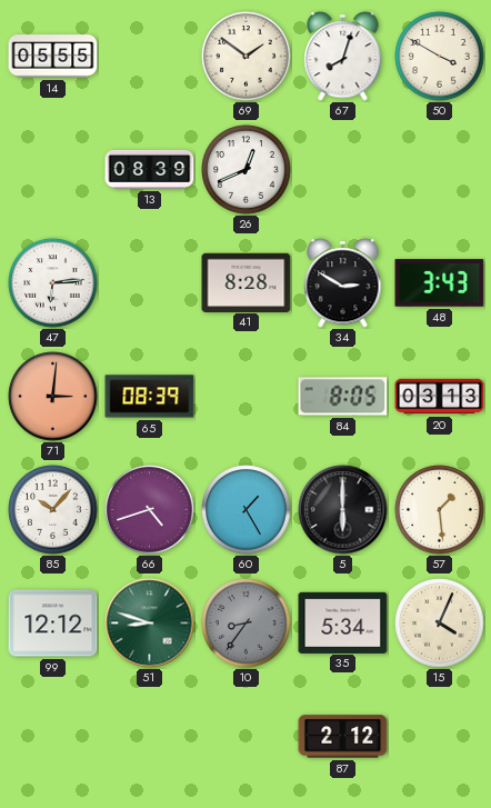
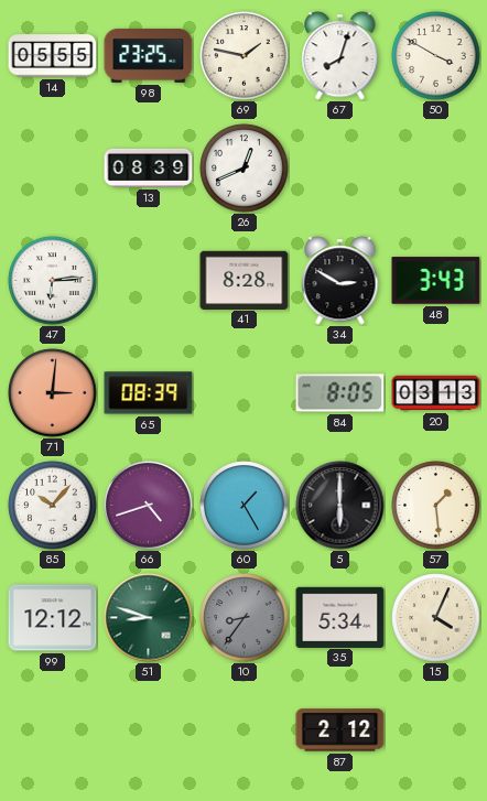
98: none -> 23:25 (149, 55)
69: 1:51 -> 1:47 (245, 56)
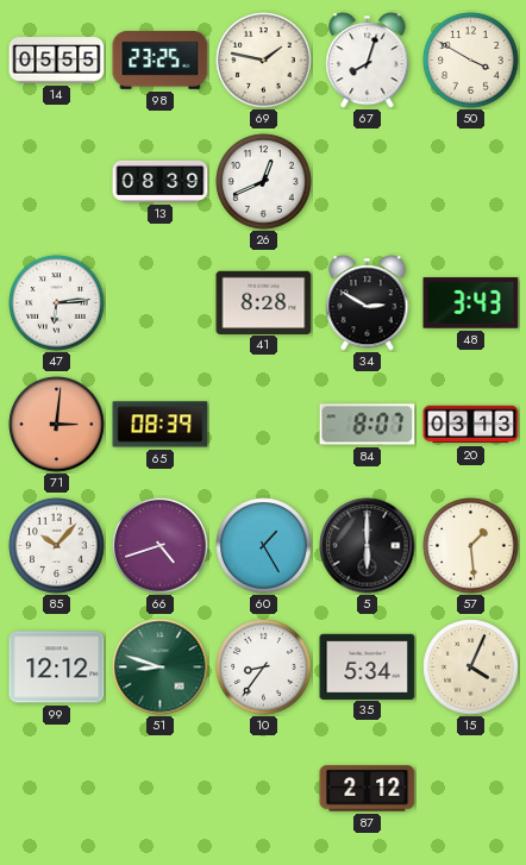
84: 8:05 -> 8:07 (368, 425)
10 dial: grey -> white (264, 667)
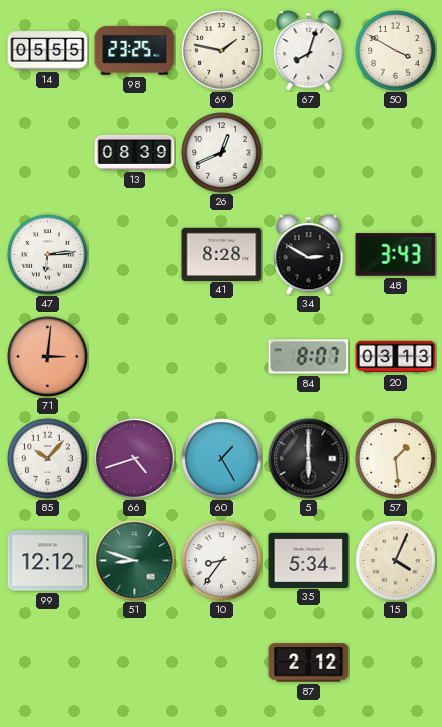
65: 08:39 -> none (161, 425)
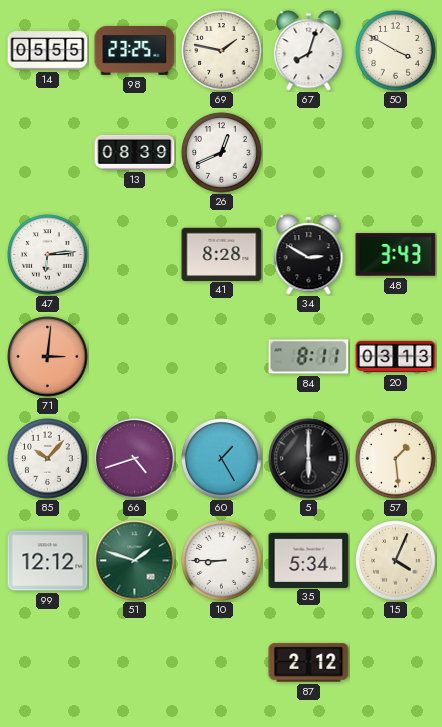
84: 8:07 -> 8:11 (309, 357)
51: 8:48 -> 1:48 (135, 561)
10: 8:36 -> 8:45 (222, 561)
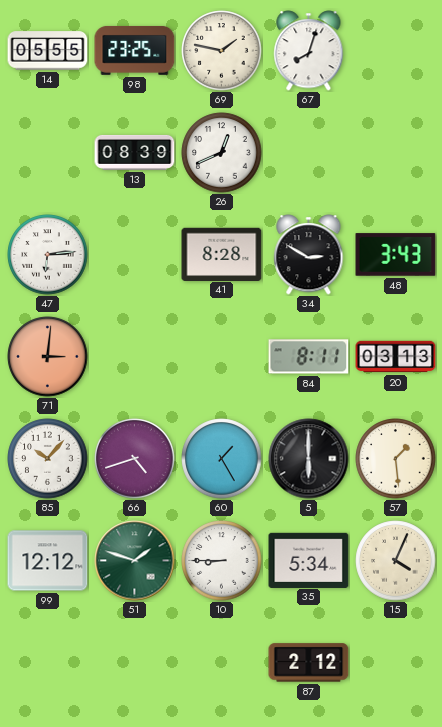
50: 3:50 -> none (396, 51)
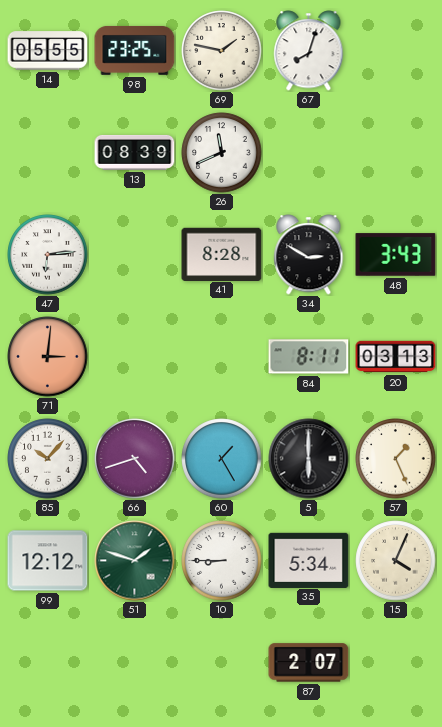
26: 12:41 -> 11:41 (222, 153)
57: 1:29 -> 1:26 (396, 459)
87: 2:12 -> 2:07 (309, 663)
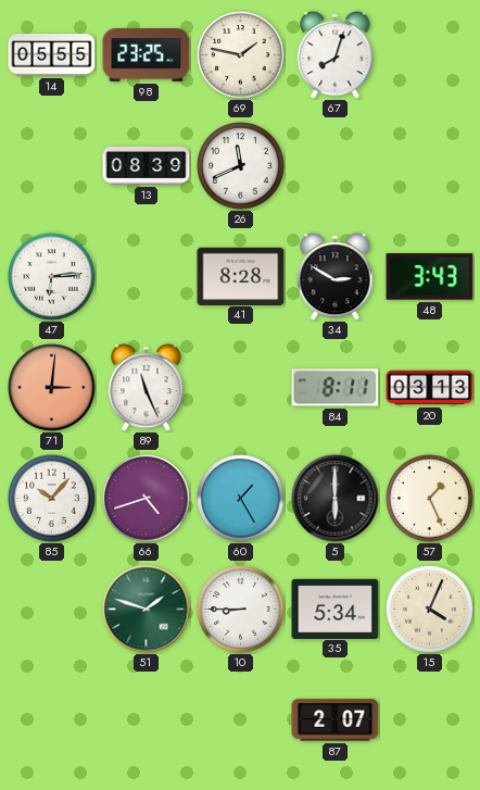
89: none -> 11:26 (147, 388)
99: 12:12 -> none (48, 561)
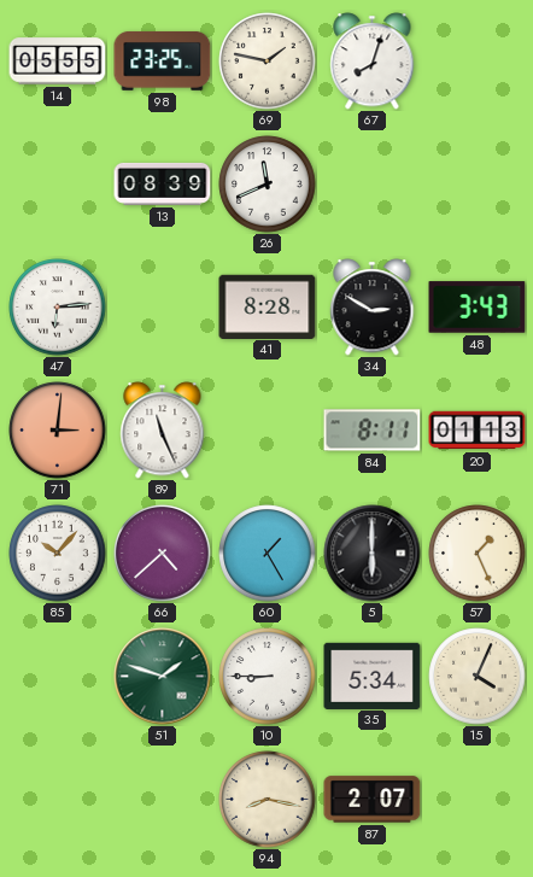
20: 03:13 -> 01:13 (478, 431)
66: 4:42 -> 4:38 (163, 554)
94: none -> 8:17 (268, 800)
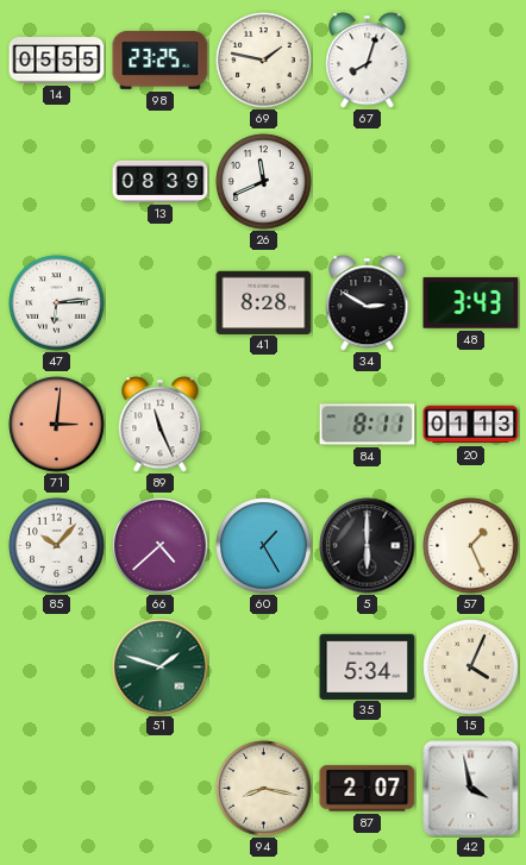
10: 8:45 -> none (268, 677)
42: none -> 3:58 (471, 789)
